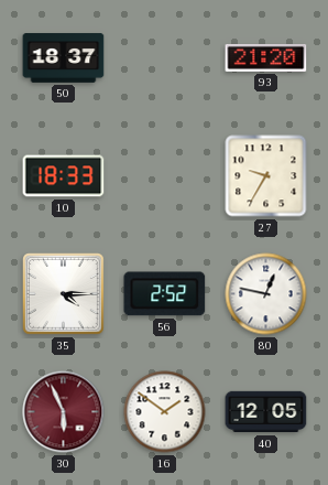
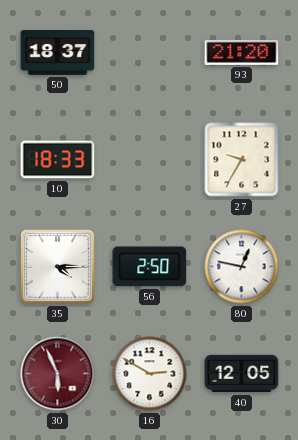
56: 2:52 -> 2:50 (150, 267)
16: 1:51 -> 2:50 (150, 374)
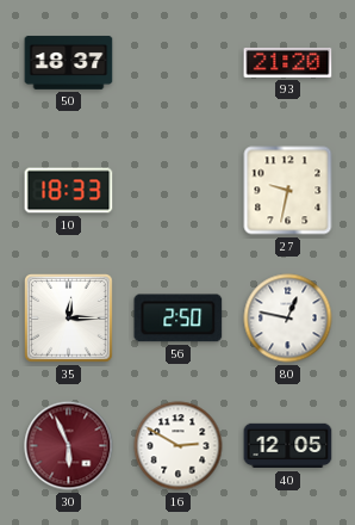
27: 9:35 -> 9:32 (288, 191)
35: 4:15 -> 12:15 (69, 319)
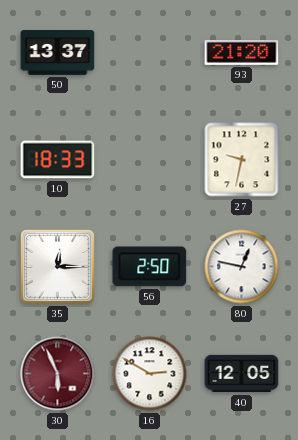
50: 18:37 -> 13:37 (58, 53)
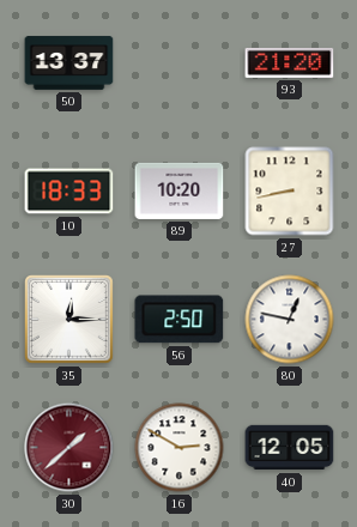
89: none -> 10:20 (180, 190)
27: 9:32 -> 8:43 (290, 192)
30: 5:56 -> 1:38 (69, 448)
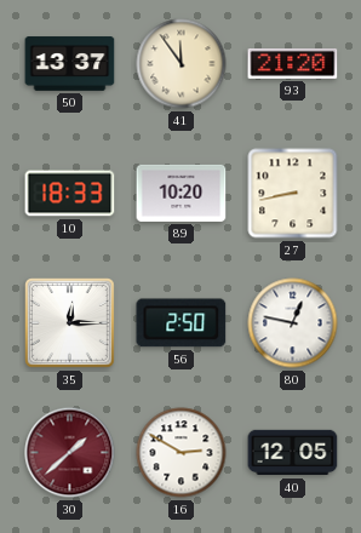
41: none -> 11:54 (182, 64)
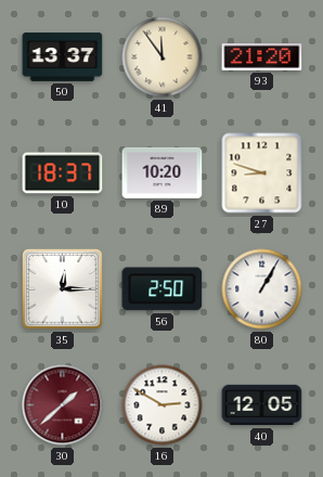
10: 18:33 -> 18:37 (63, 173)
27: 8:43 -> 8:48 (262, 173)
80: 12:47 -> 1:05 (262, 289)
